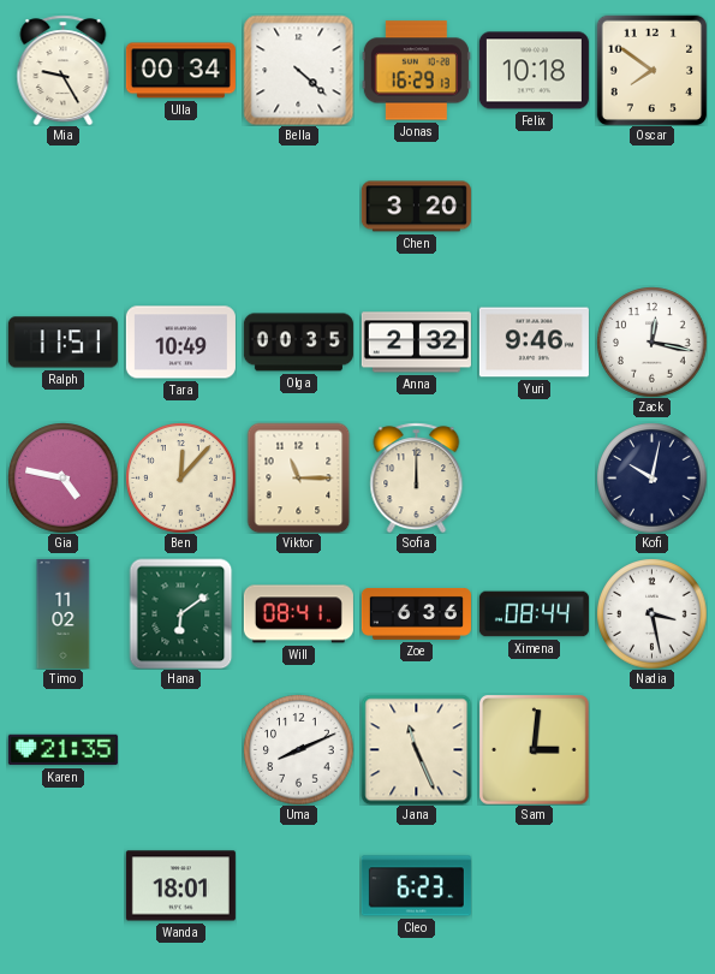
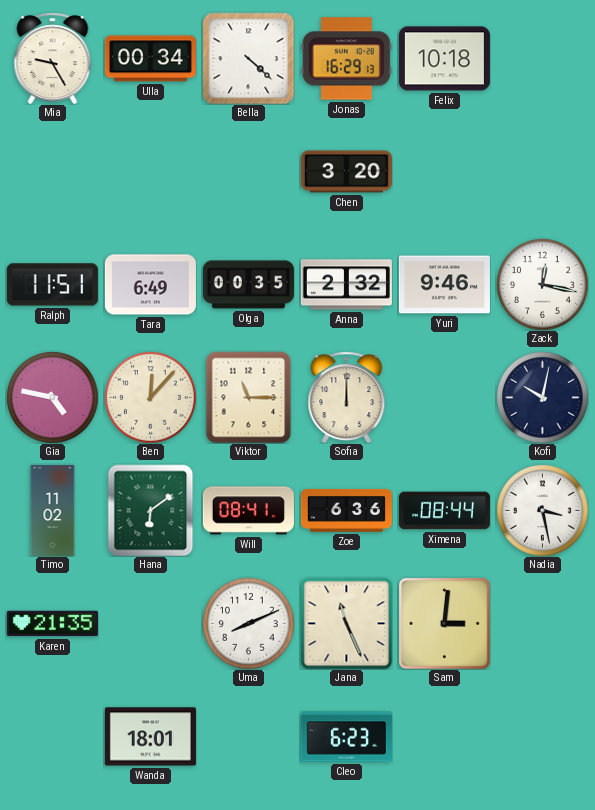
Oscar: 7:51 -> none (651, 70)
Tara: 10:49 -> 6:49 (150, 285)
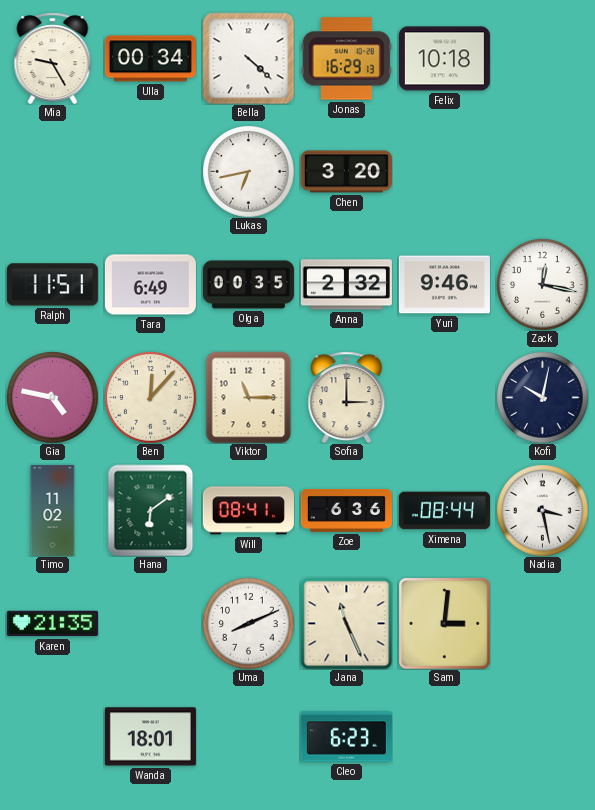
Lukas: none -> 6:43 (248, 171)
Sofia: 12:00 -> 3:00 (347, 397)
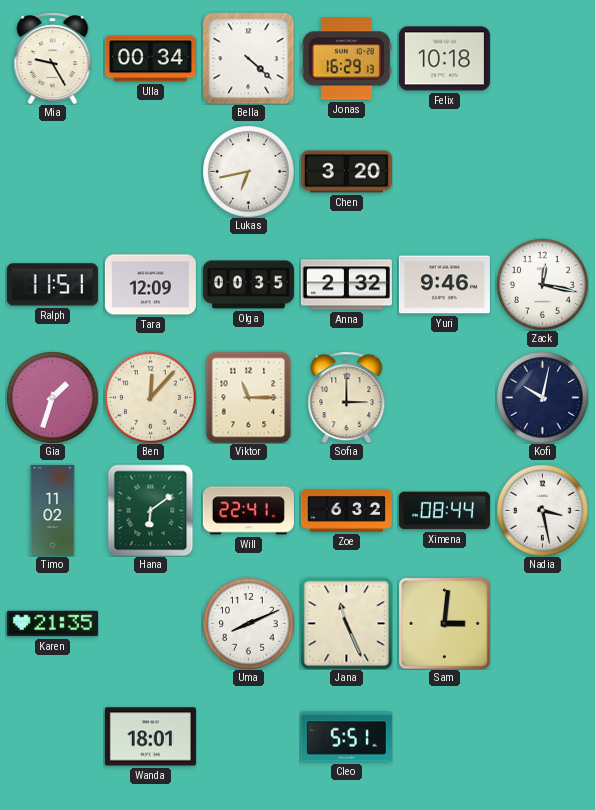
Tara: 6:49 -> 12:09 (150, 285)
Gia: 4:47 -> 1:33 (52, 397)
Will: 08:41 -> 22:41 (248, 511)
Zoe: 6:36 -> 6:32 (346, 511)
Cleo: 6:23 -> 5:51 (346, 737)
